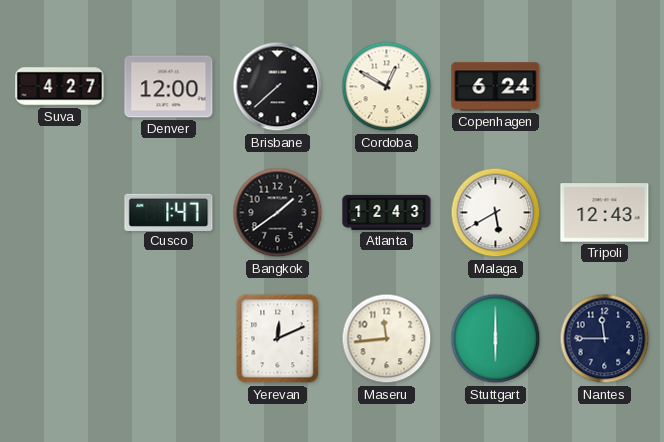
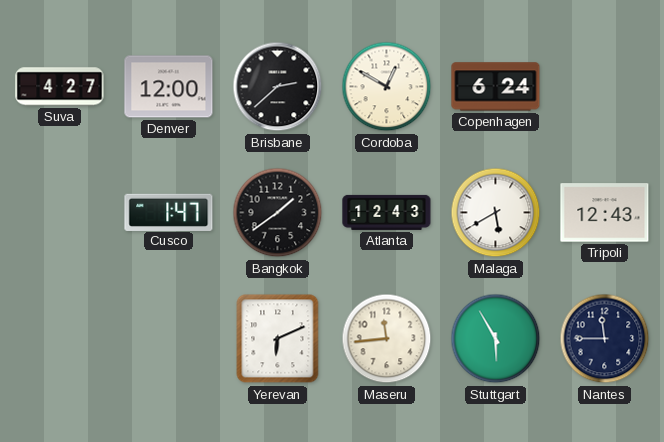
Brisbane: 7:38 -> 2:38 (278, 87)
Yerevan: 12:11 -> 6:11 (278, 339)
Stuttgart: 6:00 -> 5:55 (496, 339)
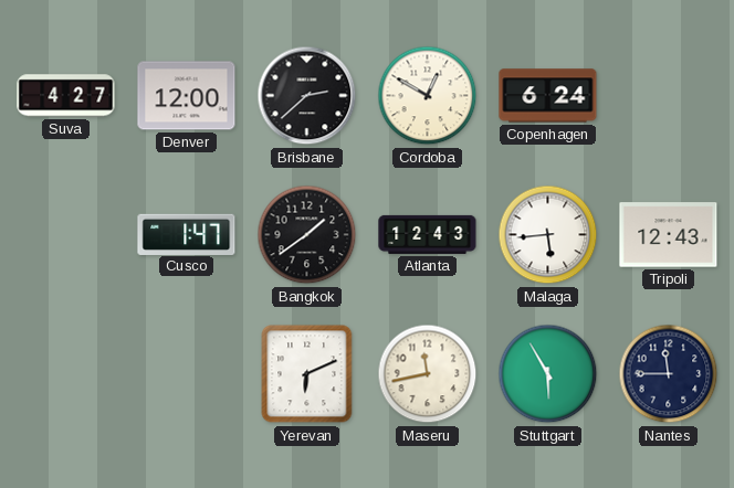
Malaga: 5:40 -> 5:44 (548, 235)
Maseru: 11:44 -> 11:43 (428, 374)
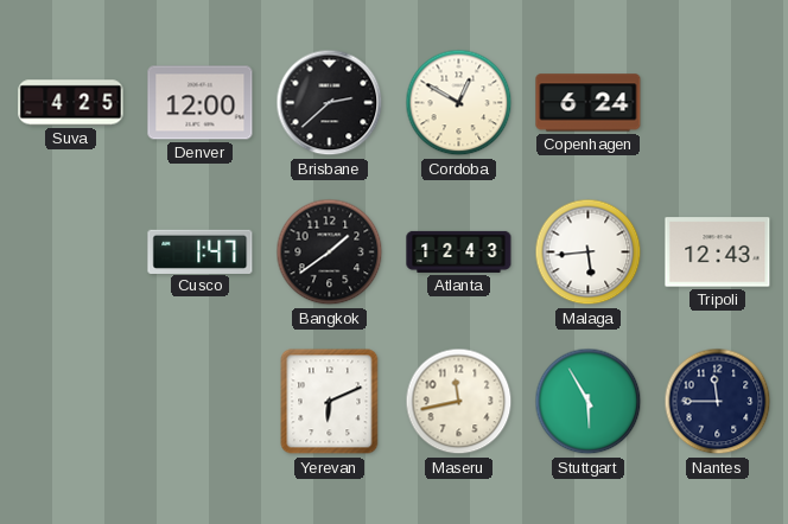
Suva: 4:27 -> 4:25 (71, 103)
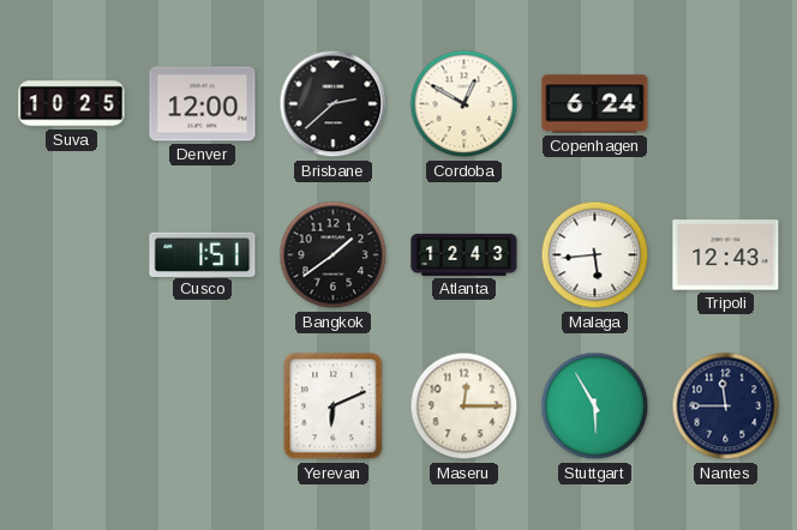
Suva: 4:25 -> 10:25 (72, 104)
Cusco: 1:47 -> 1:51 (203, 254)
Maseru: 11:43 -> 12:15 (465, 406)
